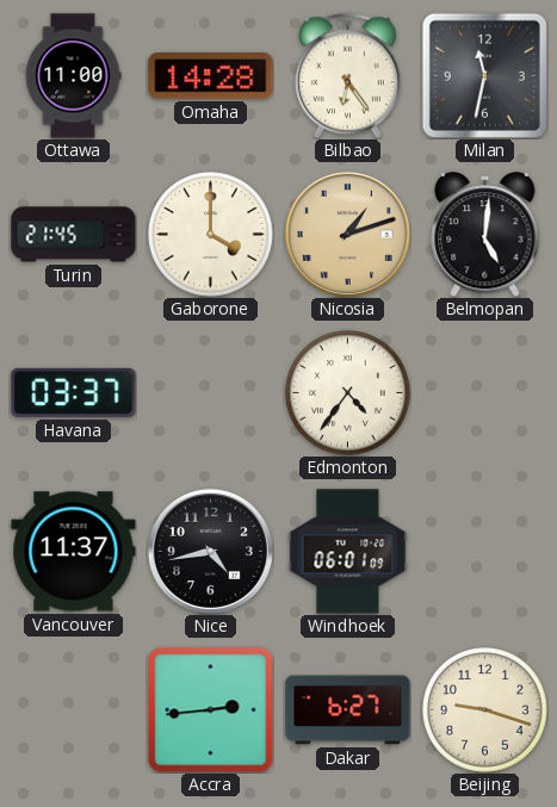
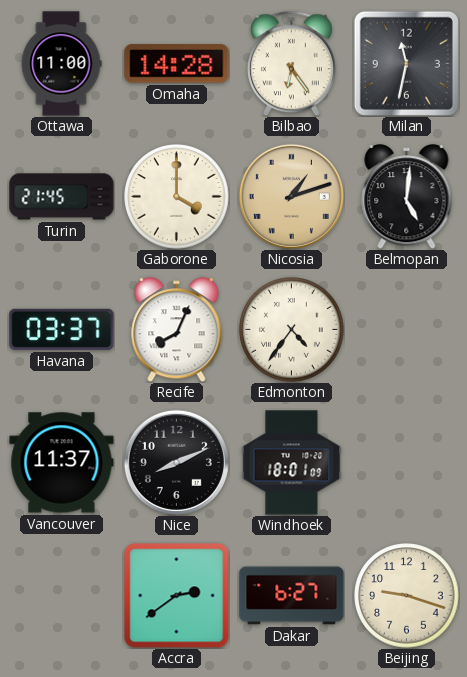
Recife: none -> 8:04 (177, 330)
Nice: 4:43 -> 8:11 (176, 462)
Windhoek: 06:01 -> 18:01 (292, 463)
Accra: 2:44 -> 2:39 (176, 595)
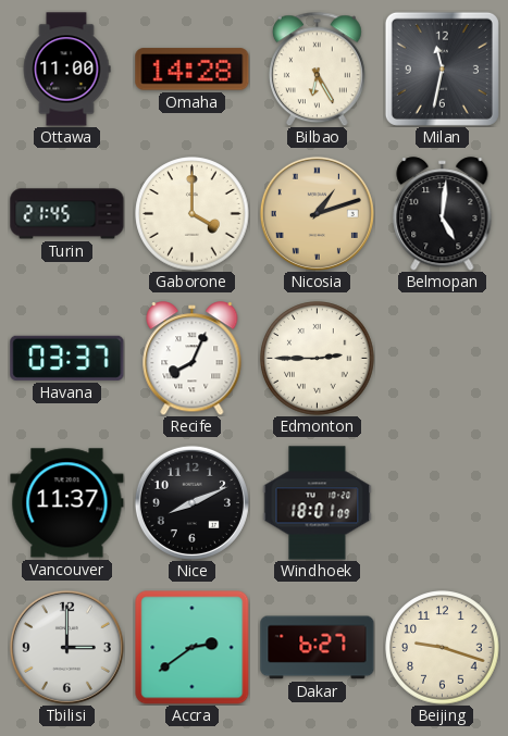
Bilbao: 6:24 -> 6:25 (317, 68)
Edmonton: 4:36 -> 2:45 (318, 359)
Tbilisi: none -> 3:00 (66, 647)
